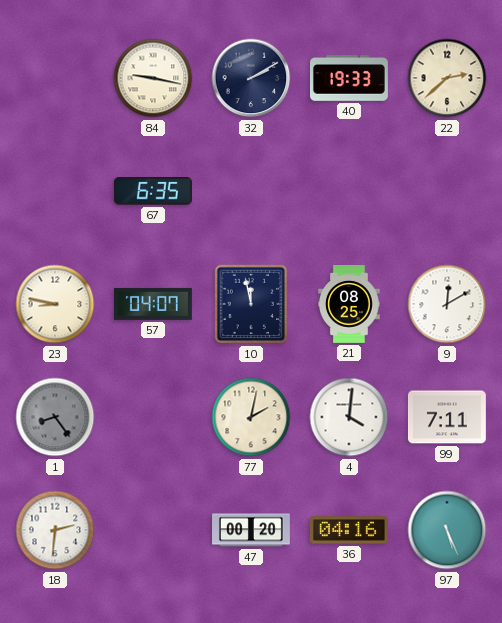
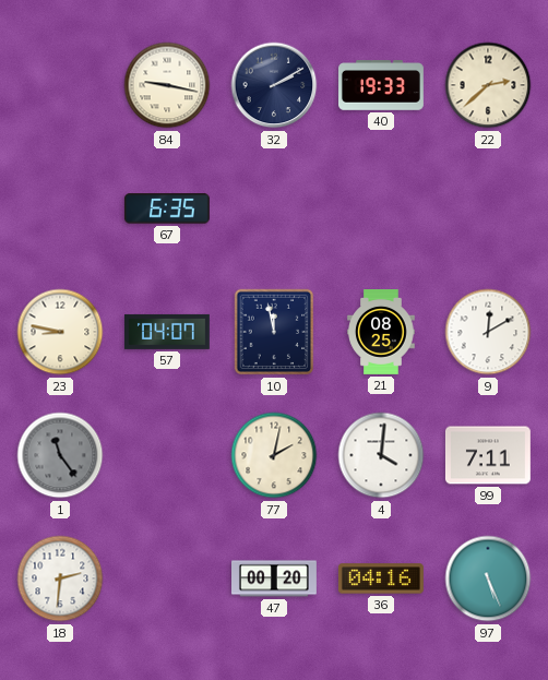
1: 8:24 -> 11:24 (60, 455)
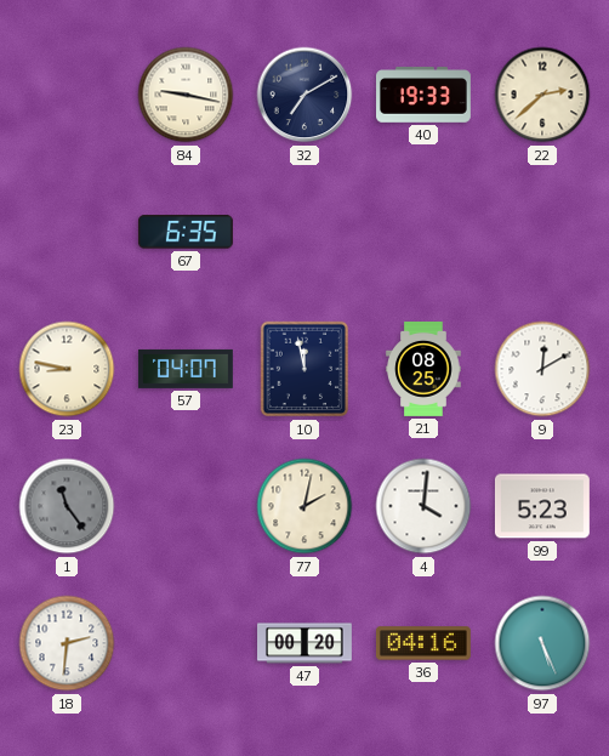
32: 2:10 -> 7:10 (304, 95)
99: 7:11 -> 5:23 (542, 506)
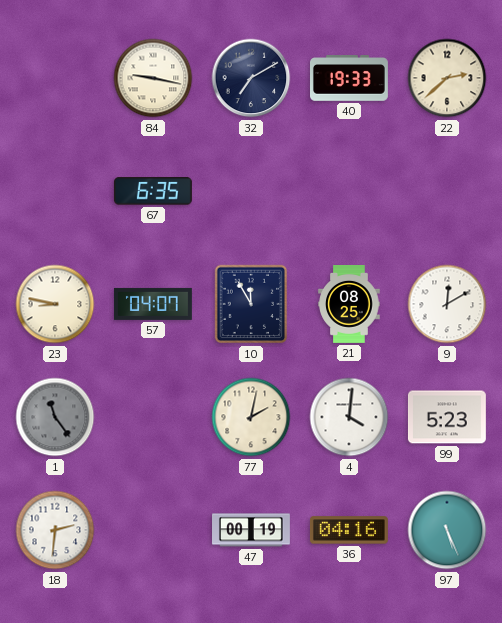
10: 11:58 -> 11:55 (251, 304)
47: 00:20 -> 00:19 (252, 530)
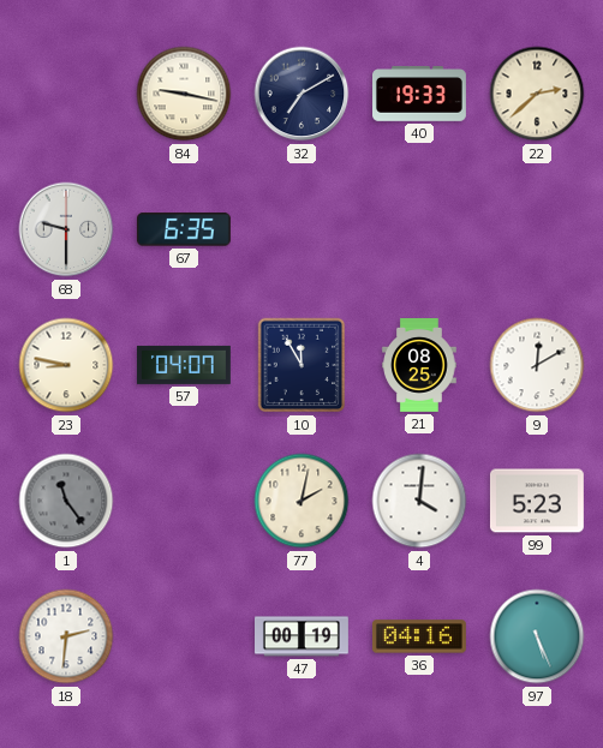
68: none -> 9:30 (66, 229)
